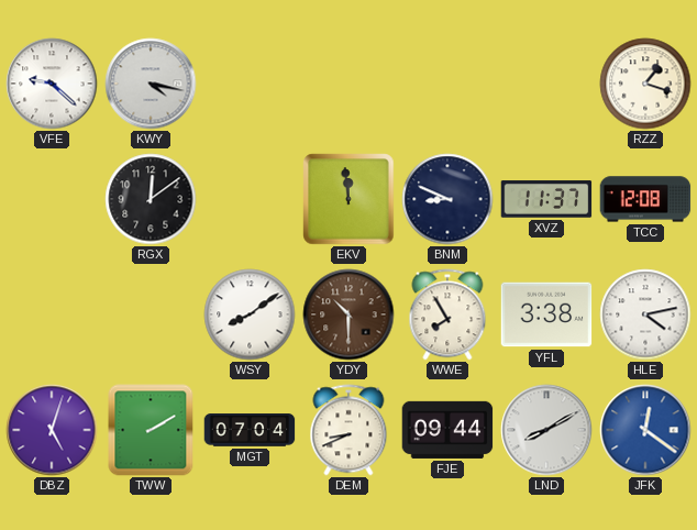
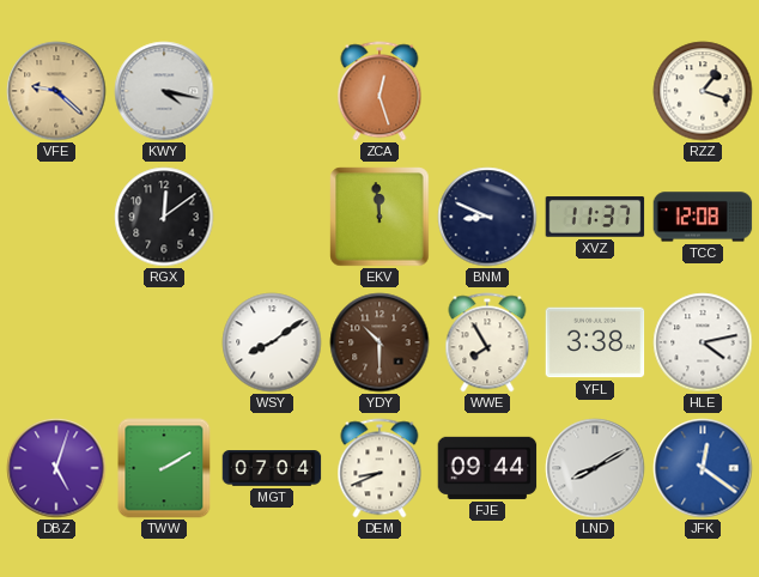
VFE dial: white -> champagne (56, 91)
ZCA: none -> 12:27 (380, 91)
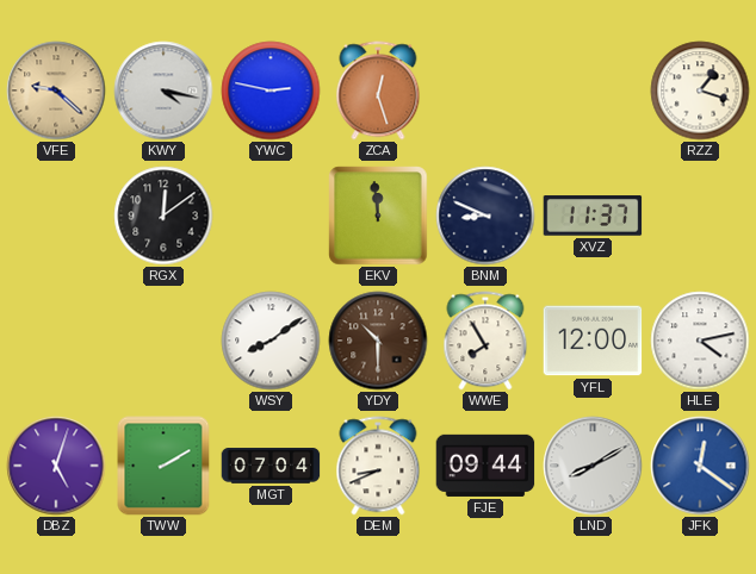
YWC: none -> 2:47 (271, 91)
TCC: 12:08 -> none (703, 217)
YFL: 3:38 -> 12:00 (593, 341)
